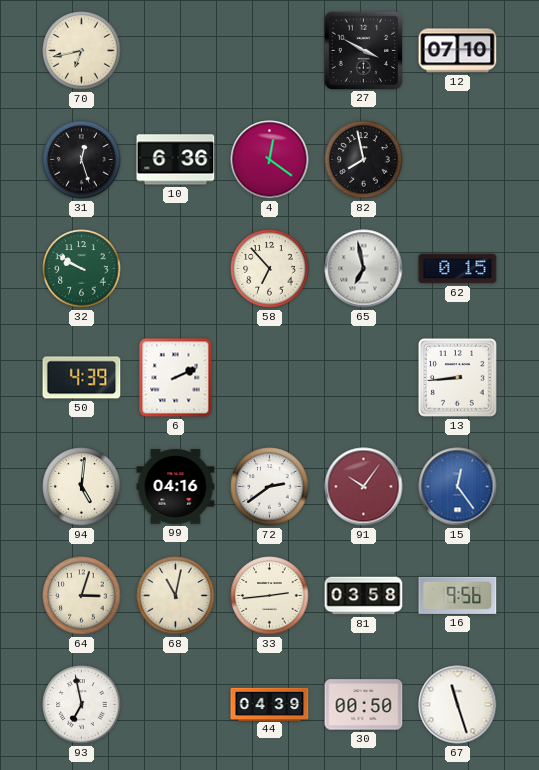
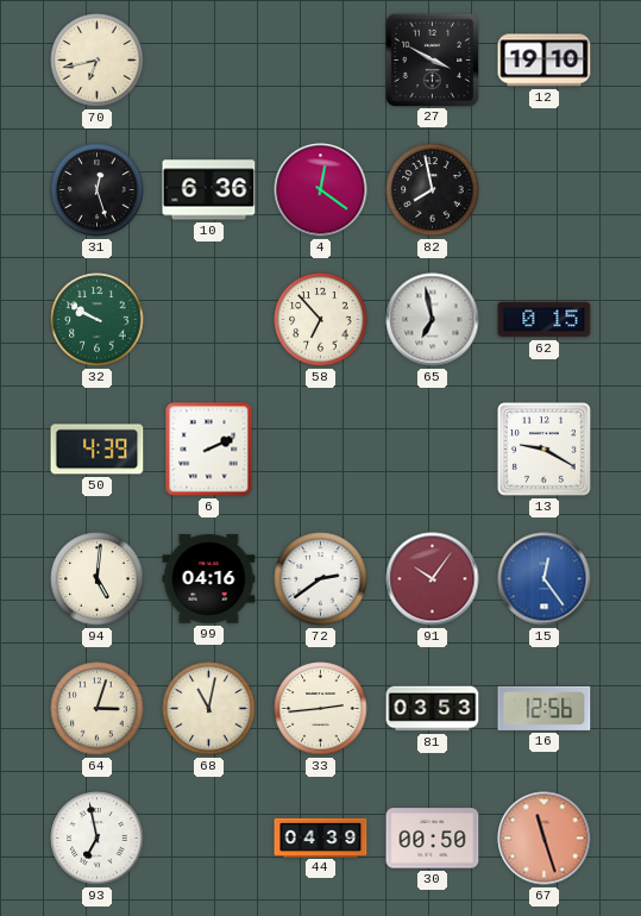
12: 07:10 -> 19:10 (545, 61)
13: 8:44 -> 9:20 (545, 450)
81: 03:58 -> 03:53 (433, 709)
16: 9:56 -> 12:56 (545, 708)
67 dial: white -> salmon (545, 839)
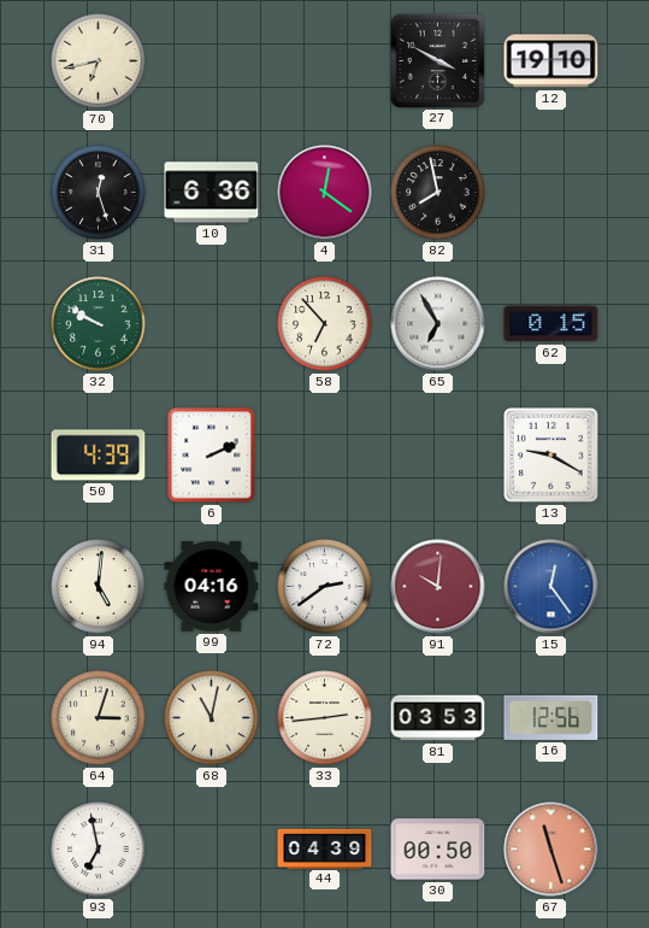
65: 6:58 -> 6:55 (438, 324)
91: 10:06 -> 10:01 (438, 587)
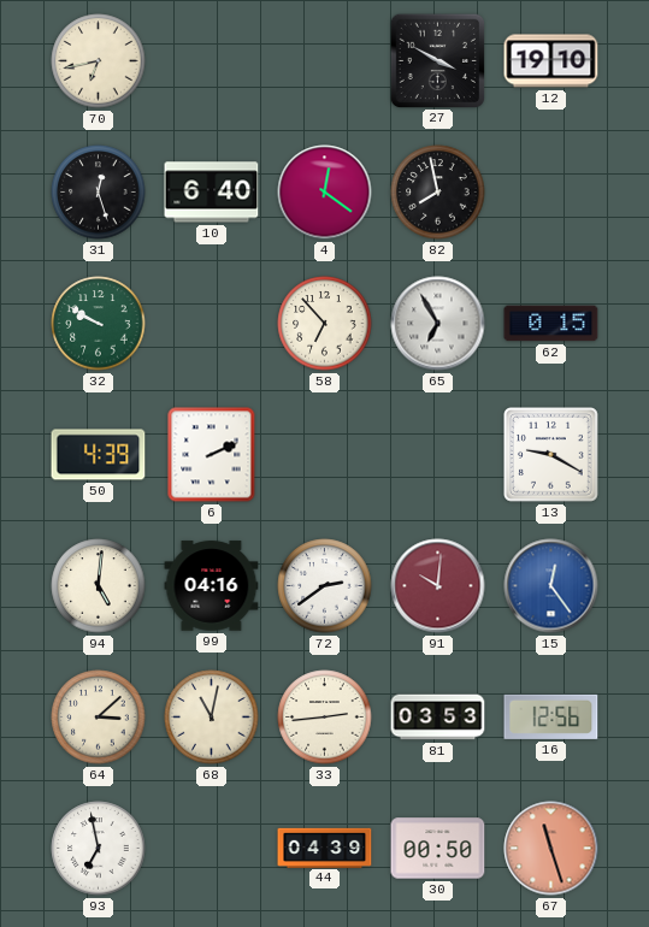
10: 6:36 -> 6:40 (212, 193)
64: 3:03 -> 3:08 (99, 718)
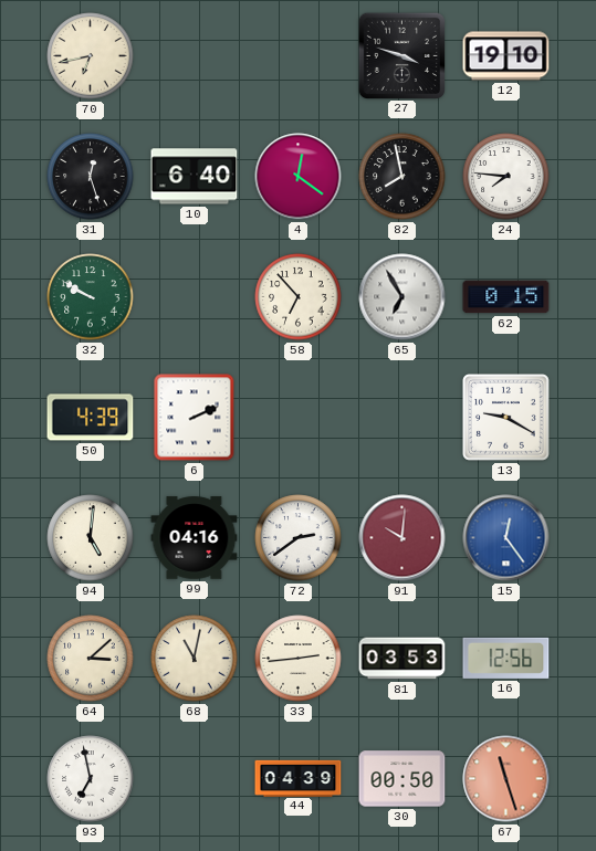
27: 3:50 -> 3:48 (401, 55)
24: none -> 7:46 (506, 177)
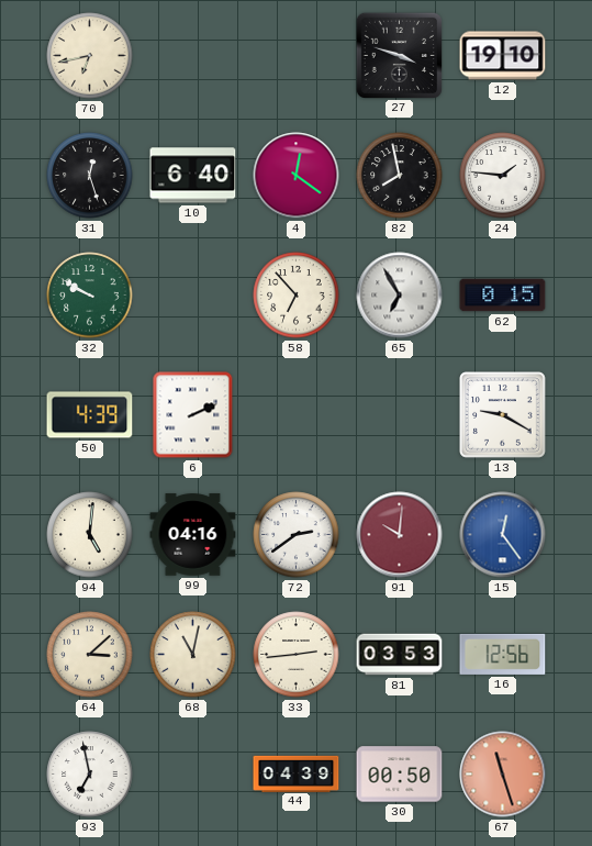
24: 7:46 -> 1:46 (503, 176)
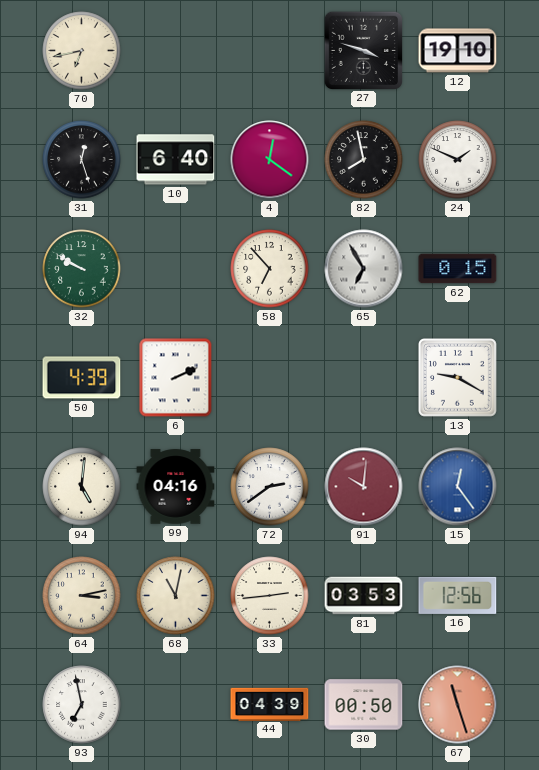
24: 1:46 -> 1:49 (458, 160)
64: 3:08 -> 3:13 (82, 596)
